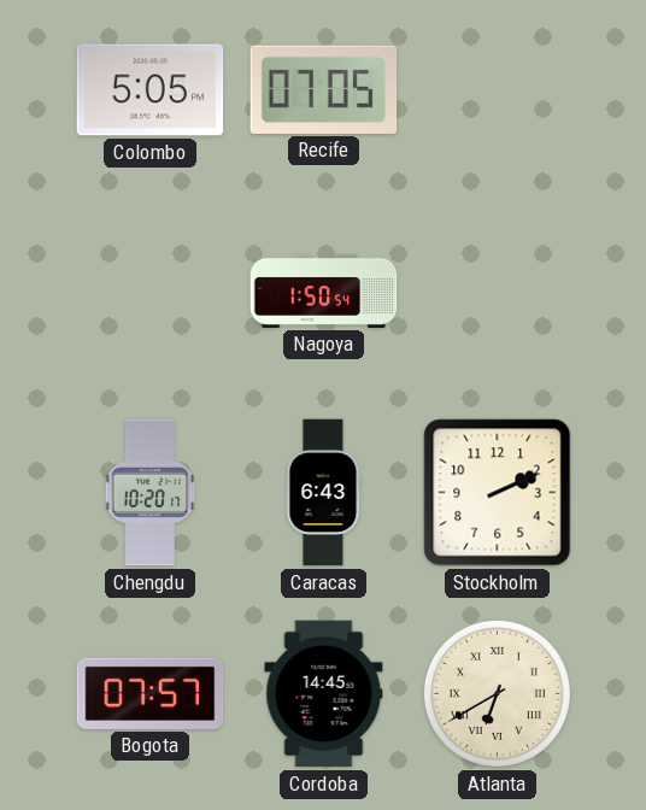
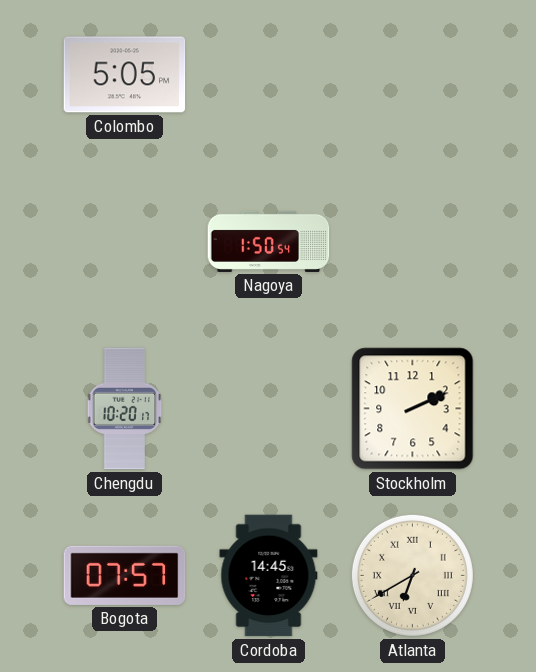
Recife: 07:05 -> none (324, 89)
Caracas: 6:43 -> none (323, 493)
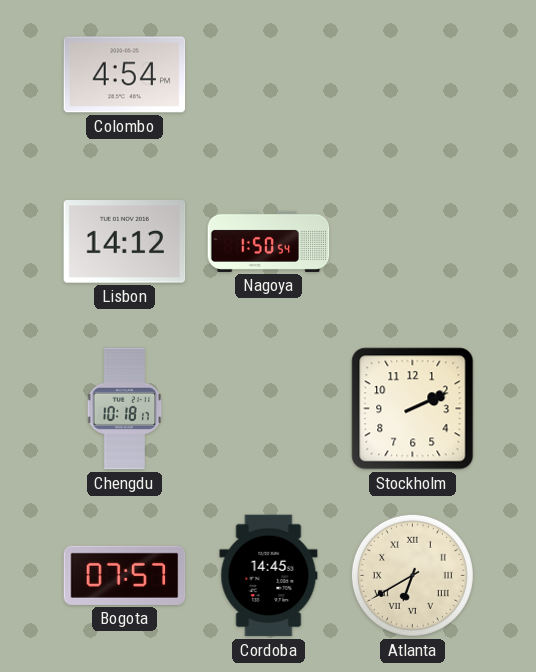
Colombo: 5:05 -> 4:54 (125, 75)
Lisbon: none -> 14:12 (125, 242)
Chengdu: 10:20 -> 10:18 (125, 409)
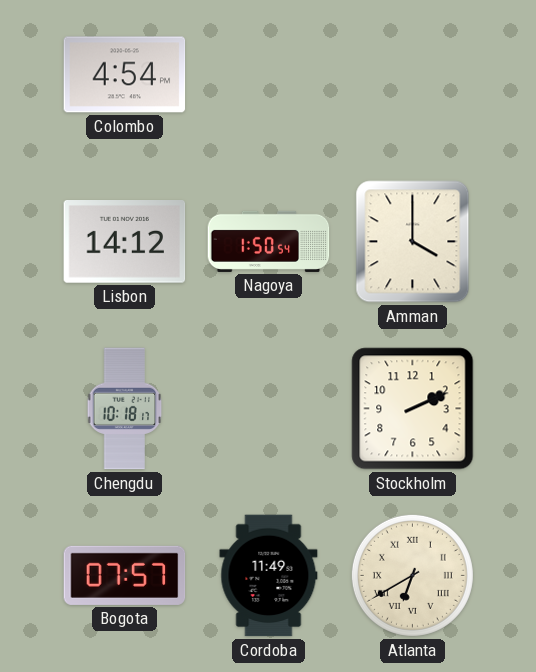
Amman: none -> 4:00 (413, 242)
Cordoba: 14:45 -> 11:49 (269, 576)
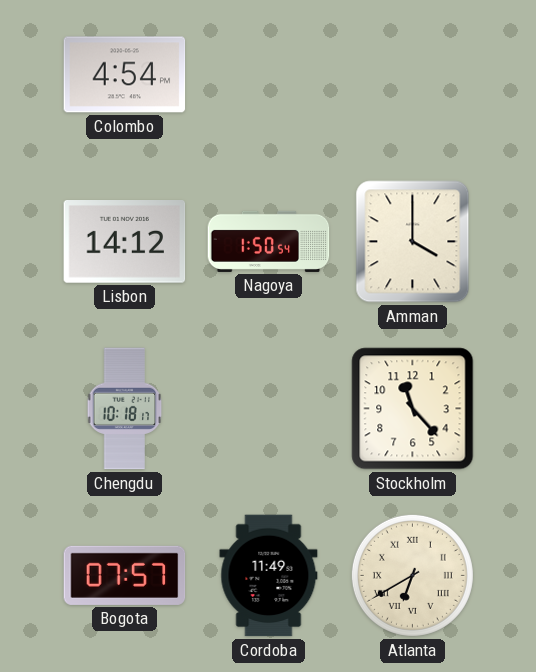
Stockholm: 2:11 -> 11:23 (413, 409)
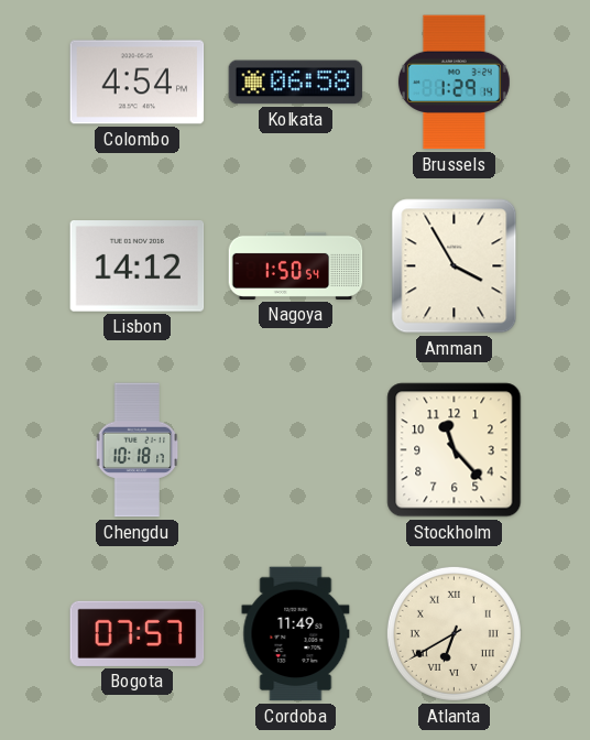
Kolkata: none -> 06:58 (296, 83)
Brussels: none -> 1:29 (454, 83)
Amman: 4:00 -> 3:55 (455, 266)
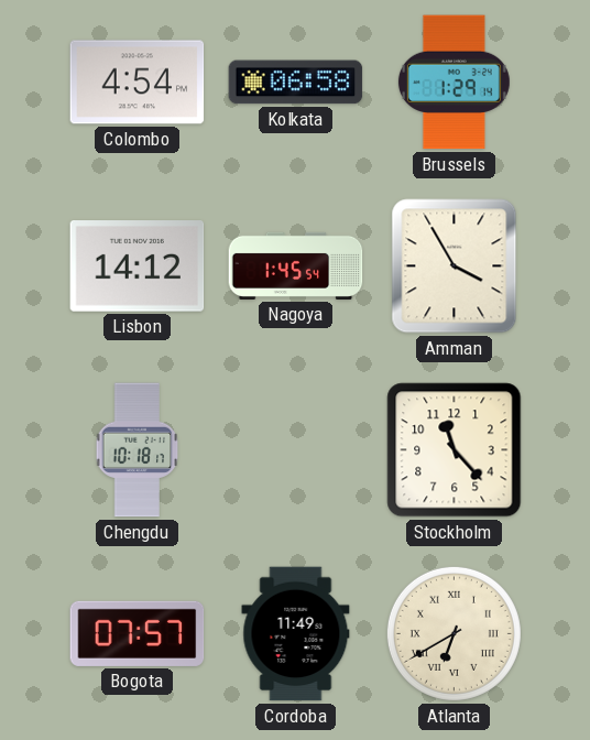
Nagoya: 1:50 -> 1:45 (296, 265)
